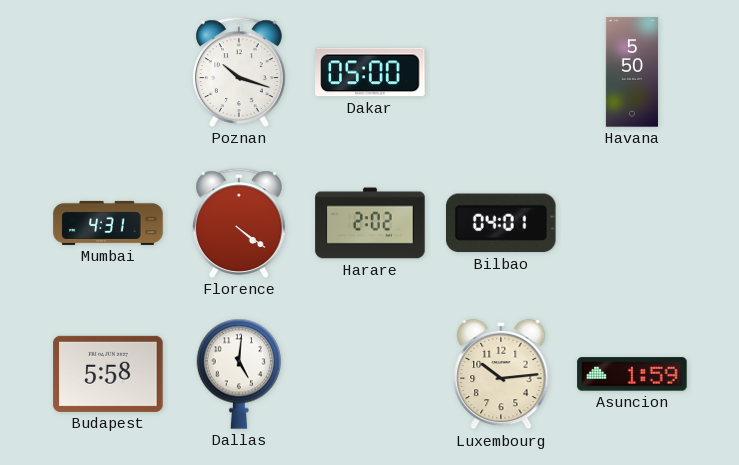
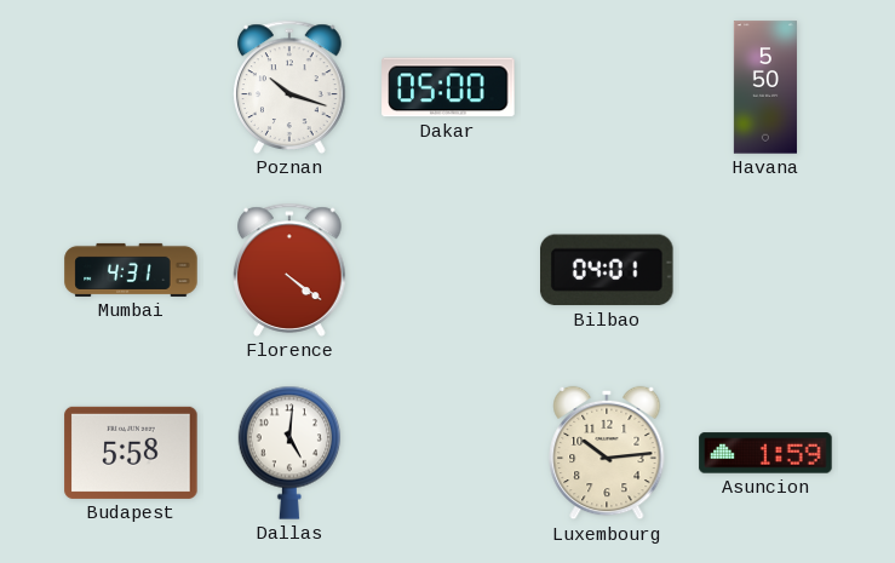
Harare: 2:02 -> none (370, 223)
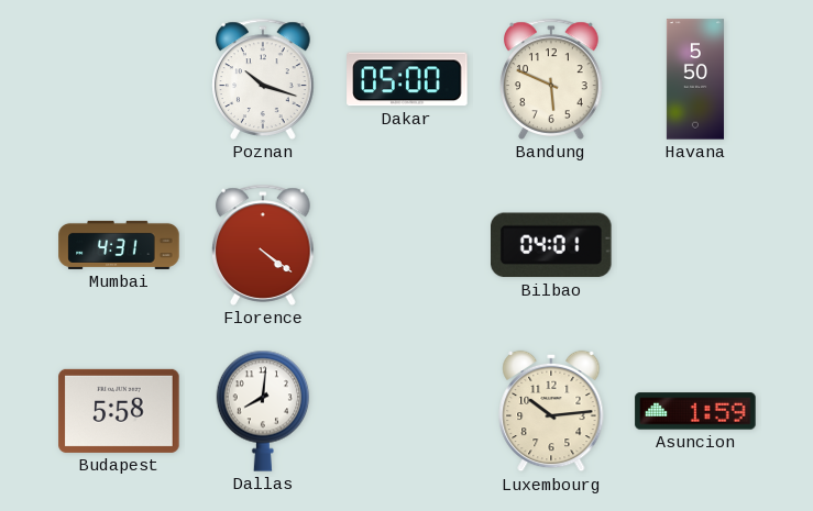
Bandung: none -> 5:49 (551, 79)
Dallas: 5:01 -> 8:01 (263, 411)
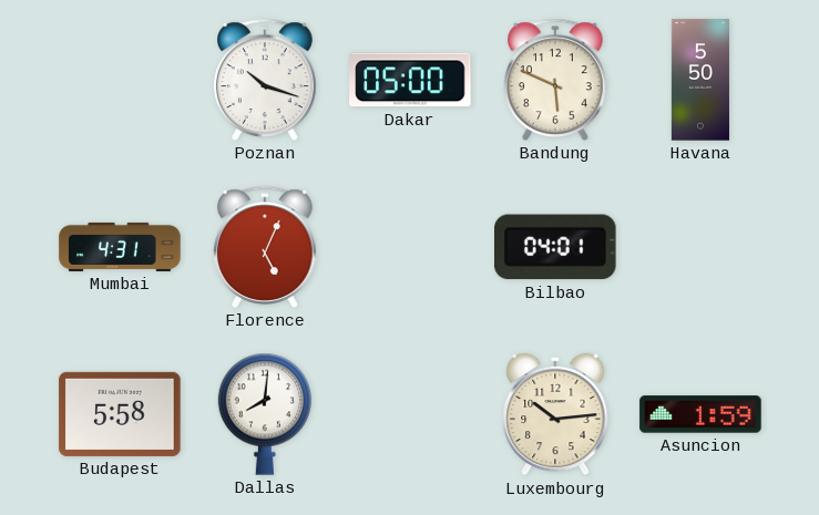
Florence: 4:21 -> 5:04 (265, 247)
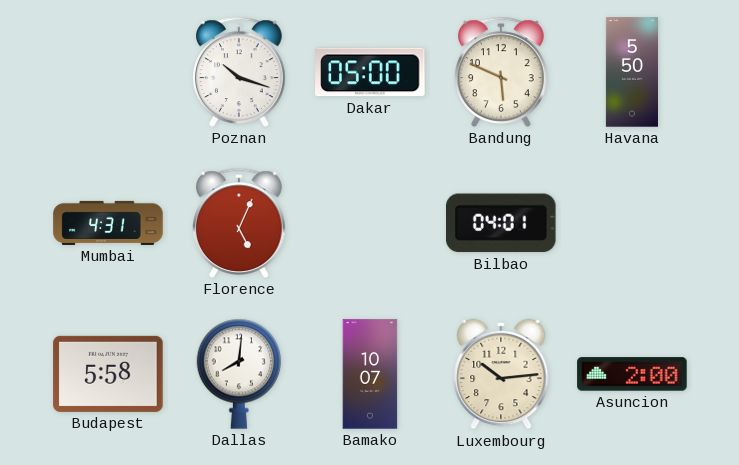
Bamako: none -> 10:07 (370, 374)
Asuncion: 1:59 -> 2:00 (632, 374)
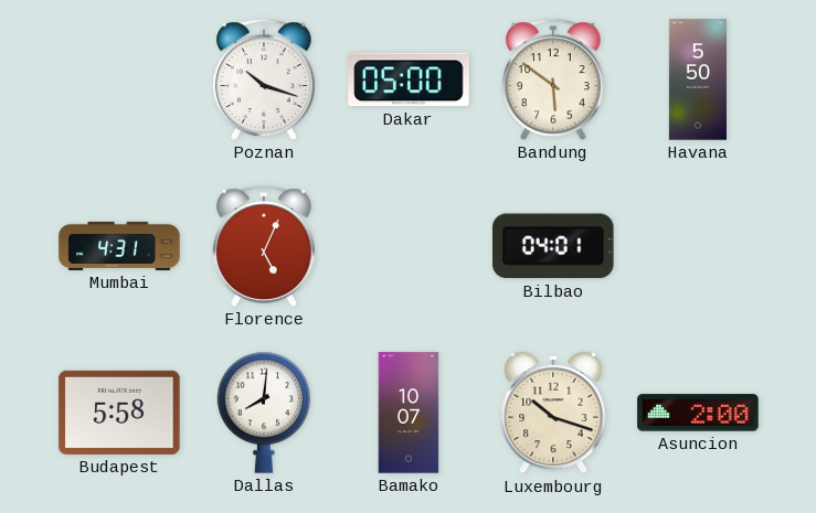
Bandung: 5:49 -> 5:51 (553, 79)
Luxembourg: 10:14 -> 10:18 (553, 413)
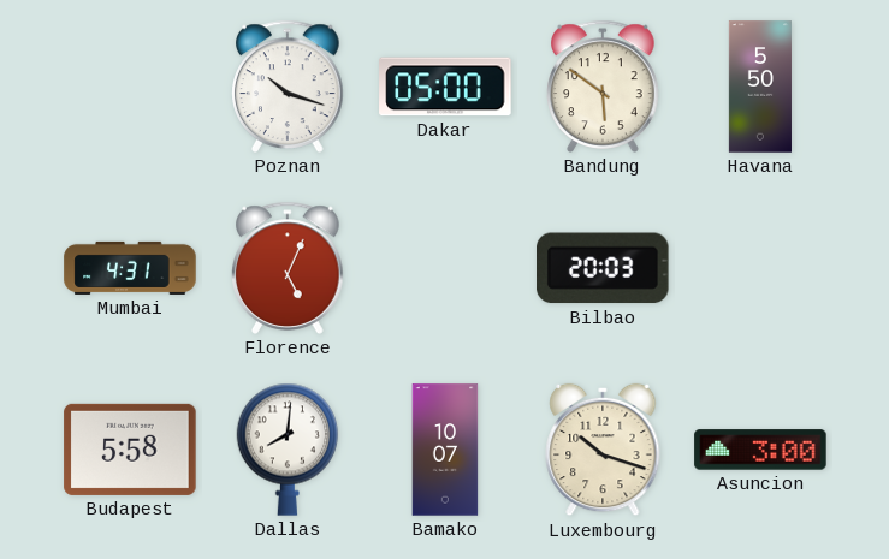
Bilbao: 04:01 -> 20:03 (604, 268)
Asuncion: 2:00 -> 3:00 (760, 450)
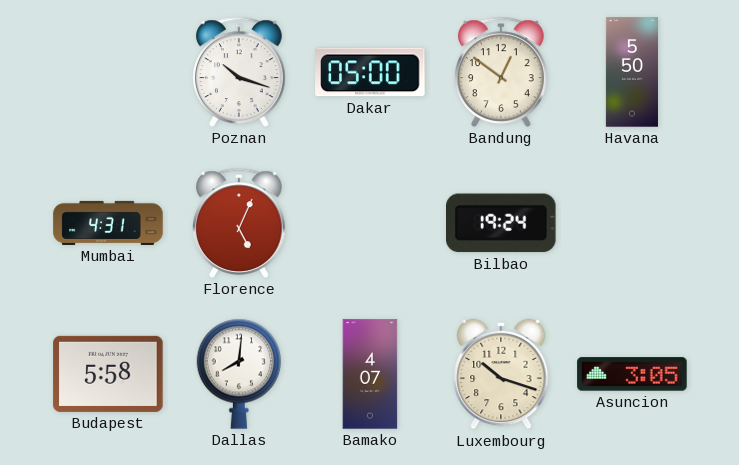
Bandung: 5:51 -> 12:51 (501, 72)
Bilbao: 20:03 -> 19:24 (502, 223)
Bamako: 10:07 -> 4:07 (370, 374)
Asuncion: 3:00 -> 3:05 (632, 374)
